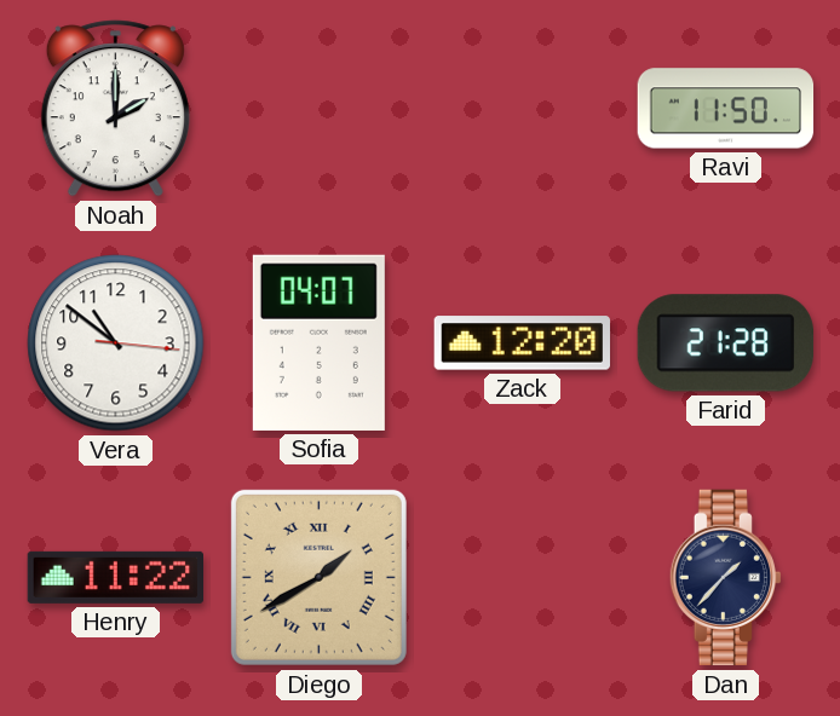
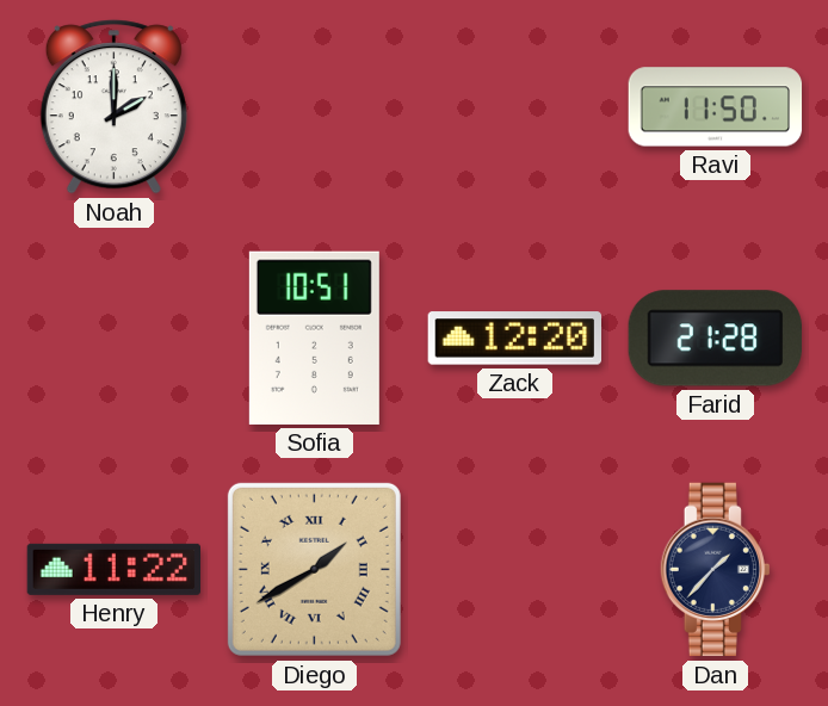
Vera: 10:51 -> none (116, 343)
Sofia: 04:07 -> 10:51 (314, 337)
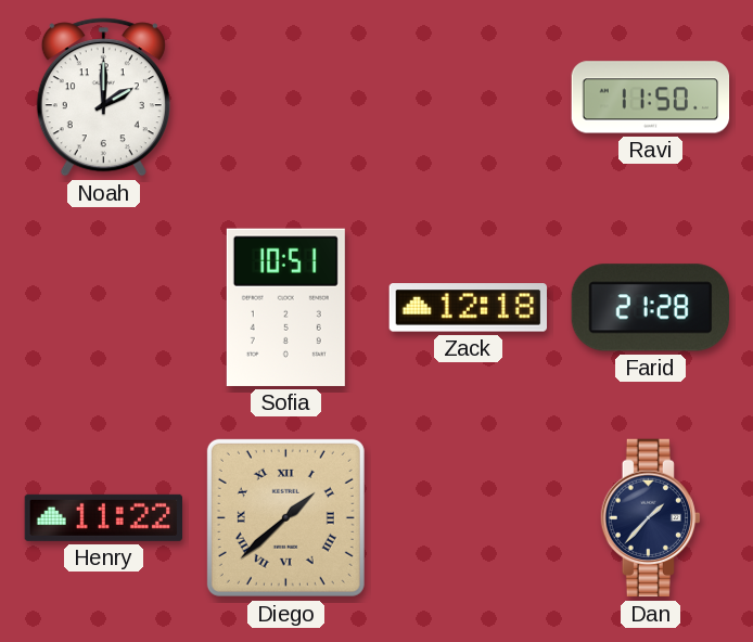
Zack: 12:20 -> 12:18 (468, 308)
Diego: 1:40 -> 1:38 (285, 517)
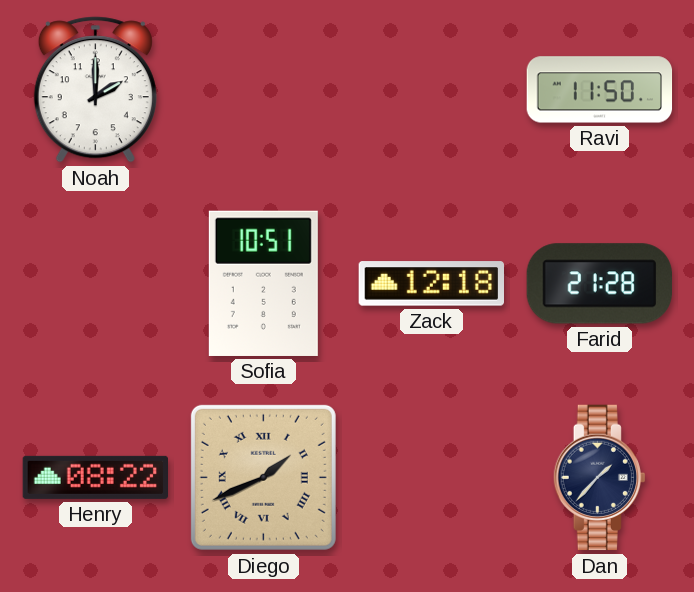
Henry: 11:22 -> 08:22 (95, 477)
Diego: 1:38 -> 1:41 (263, 477)
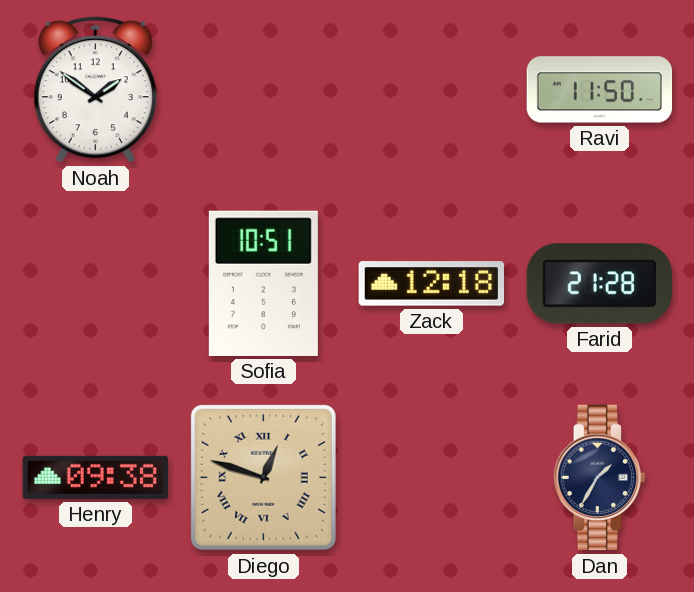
Noah: 2:00 -> 1:51 (95, 90)
Henry: 08:22 -> 09:38 (95, 477)
Diego: 1:41 -> 12:48 (263, 477)
Dan: 1:37 -> 1:35 (599, 478)
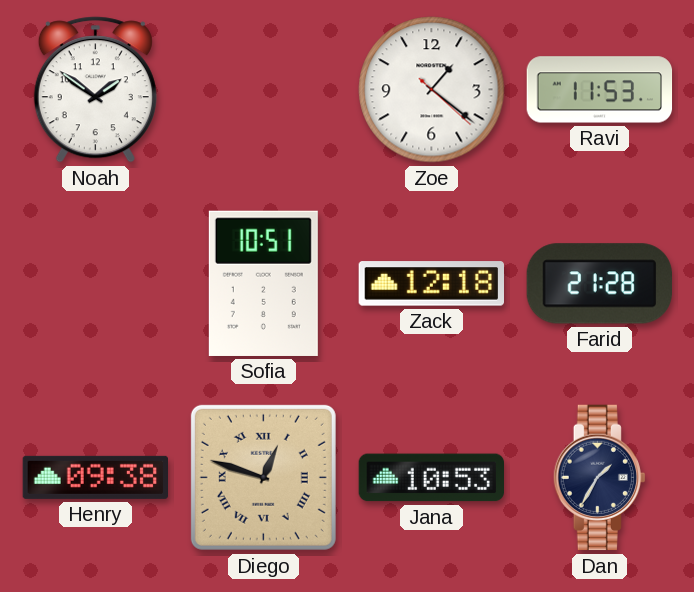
Zoe: none -> 1:21 (432, 90)
Ravi: 11:50 -> 11:53 (600, 90)
Jana: none -> 10:53 (431, 478)
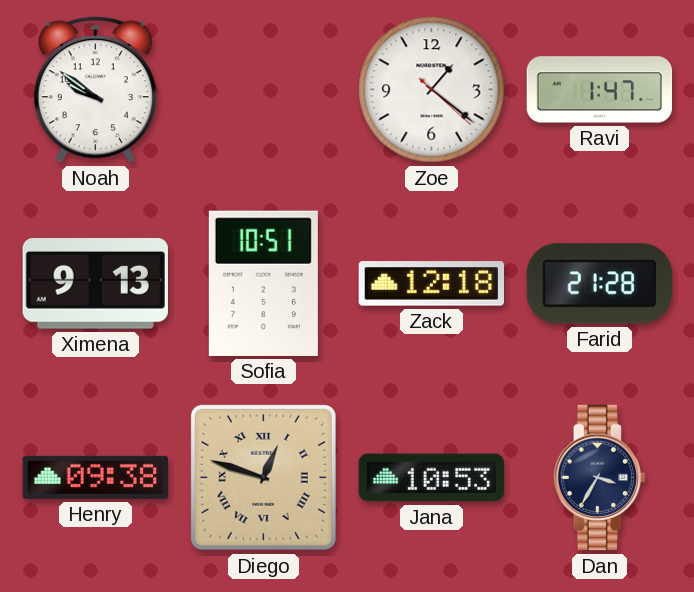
Noah: 1:51 -> 9:51 (95, 90)
Ravi: 11:53 -> 1:47 (600, 90)
Ximena: none -> 9:13 (95, 284)
Dan: 1:35 -> 3:35 (599, 478)
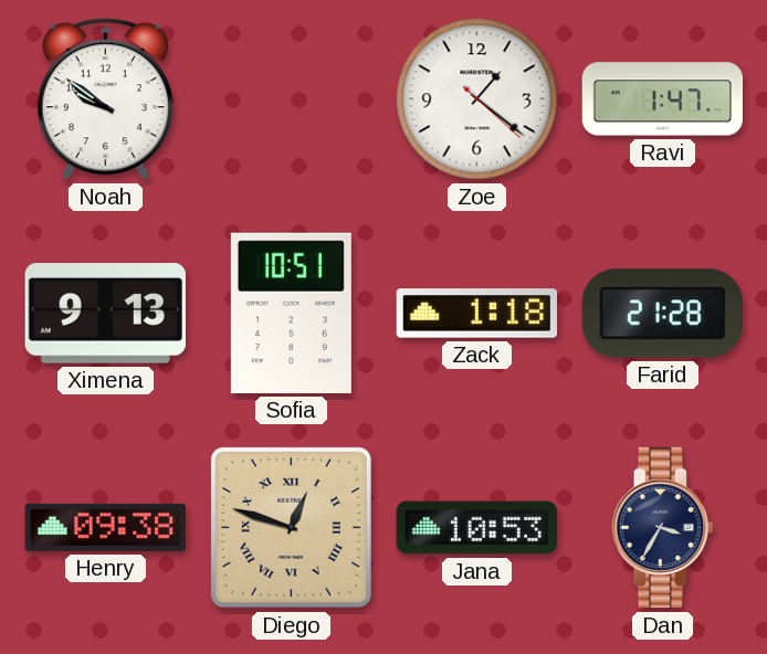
Zack: 12:18 -> 1:18 (476, 314)
